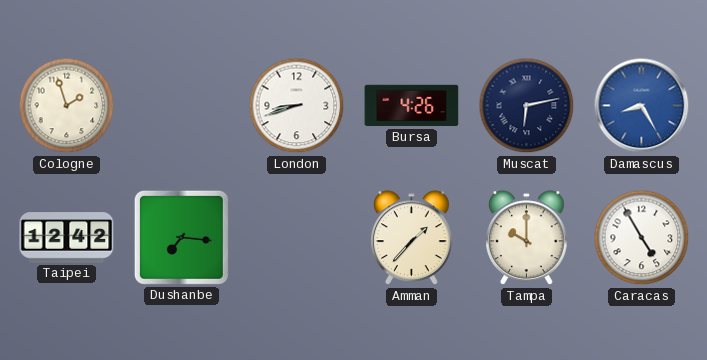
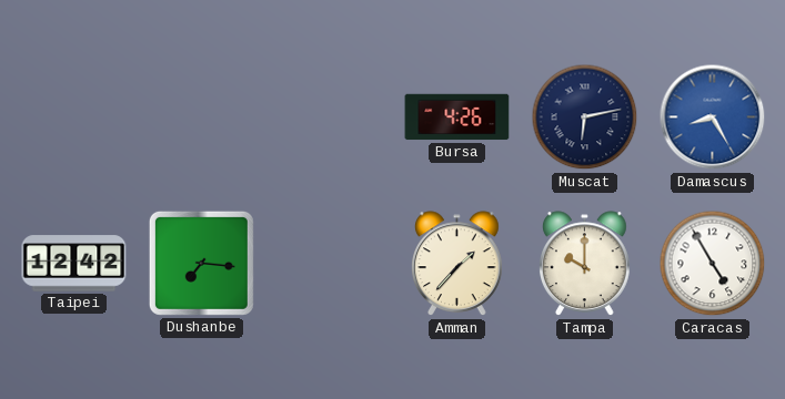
Cologne: 1:57 -> none (67, 106)
London: 8:42 -> none (297, 106)
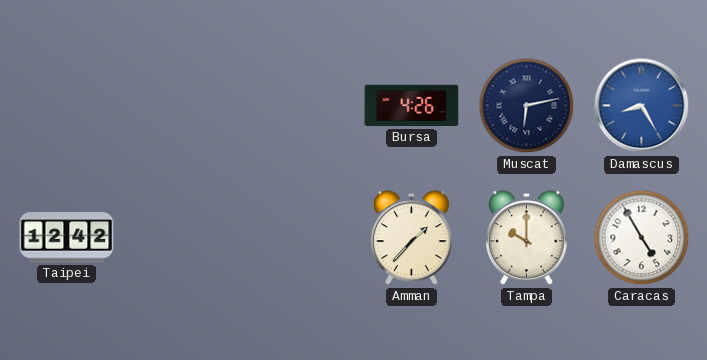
Dushanbe: 7:16 -> none (201, 263)
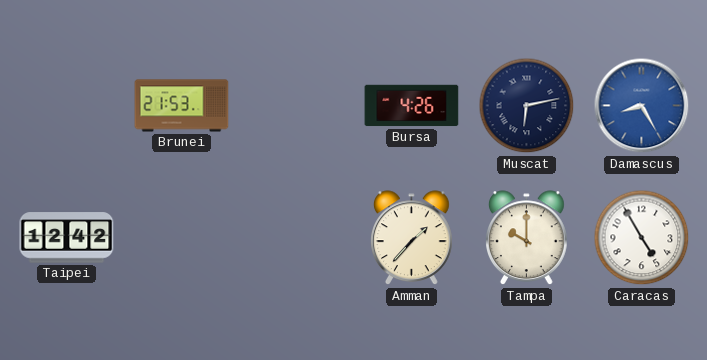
Brunei: none -> 21:53 (182, 106)
